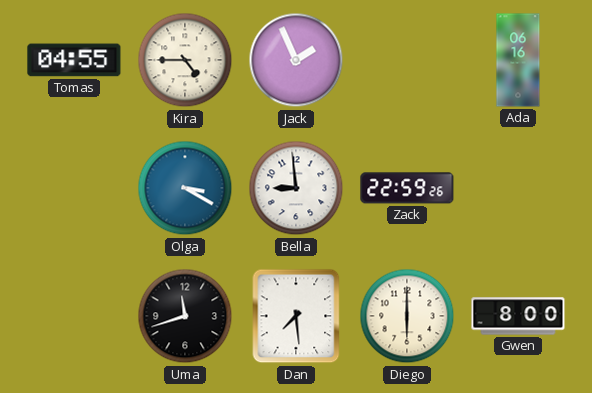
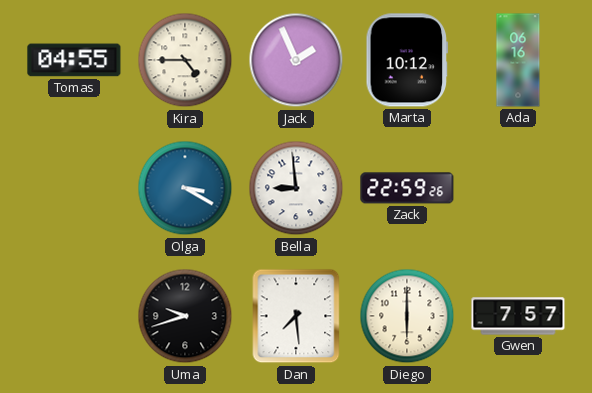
Marta: none -> 10:12 (407, 60)
Uma: 11:42 -> 9:42 (185, 316)
Gwen: 8:00 -> 7:57 (518, 316)
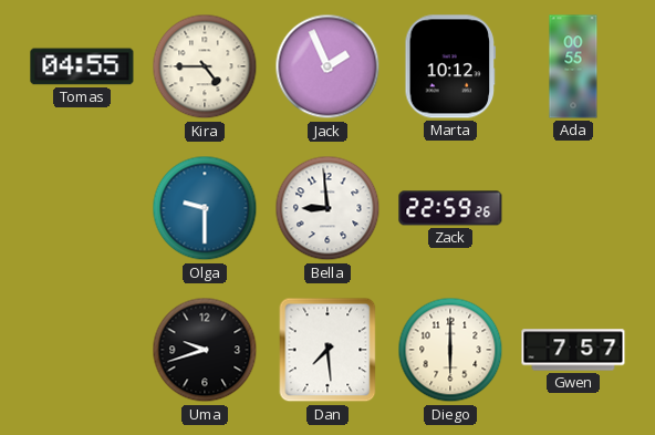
Ada: 06:16 -> 00:55 (573, 66)
Olga: 3:20 -> 9:30 (205, 208)
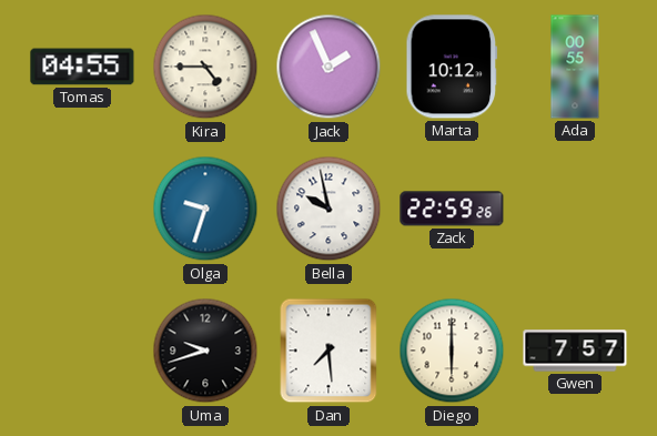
Olga: 9:30 -> 9:33 (205, 209)
Bella: 8:59 -> 9:58 (328, 209)
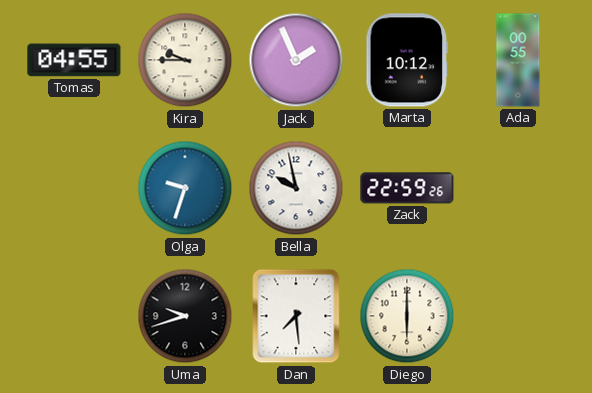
Kira: 4:45 -> 9:45 (185, 60)
Gwen: 7:57 -> none (575, 351)
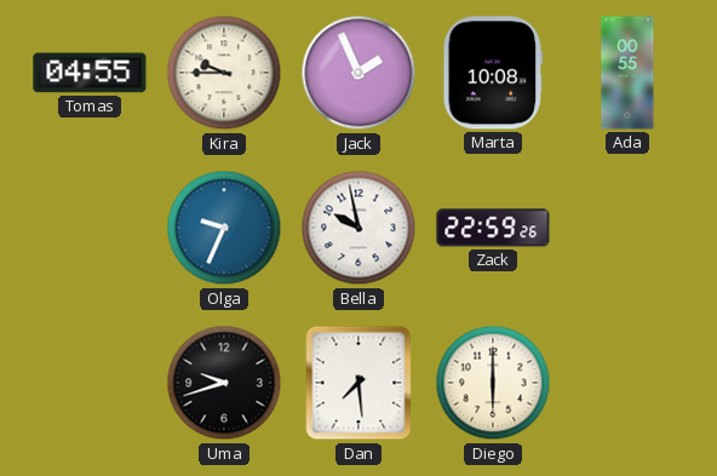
Marta: 10:12 -> 10:08 (493, 73)
Olga: 9:33 -> 9:34 (224, 228)
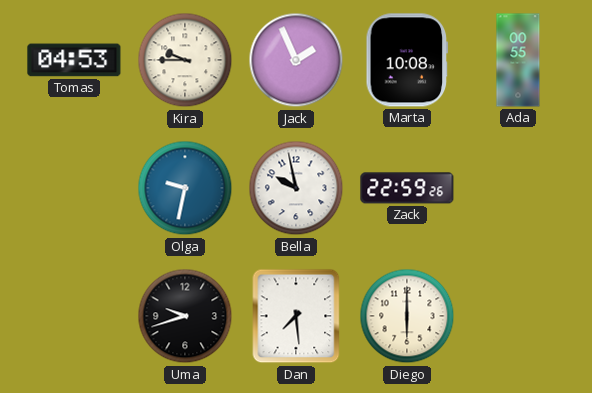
Tomas: 04:55 -> 04:53 (74, 60)
Olga: 9:34 -> 9:32 (185, 188)
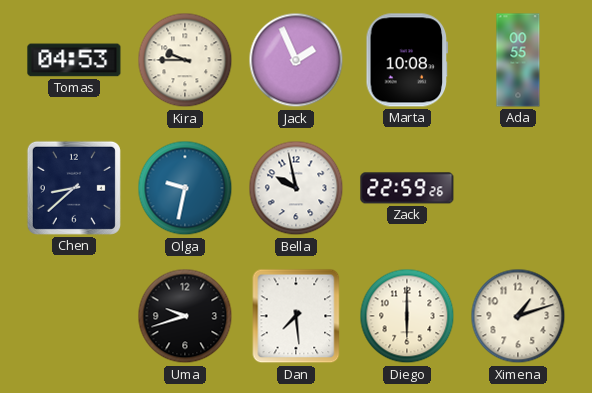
Chen: none -> 8:38 (74, 188)
Ximena: none -> 1:12 (518, 316)
